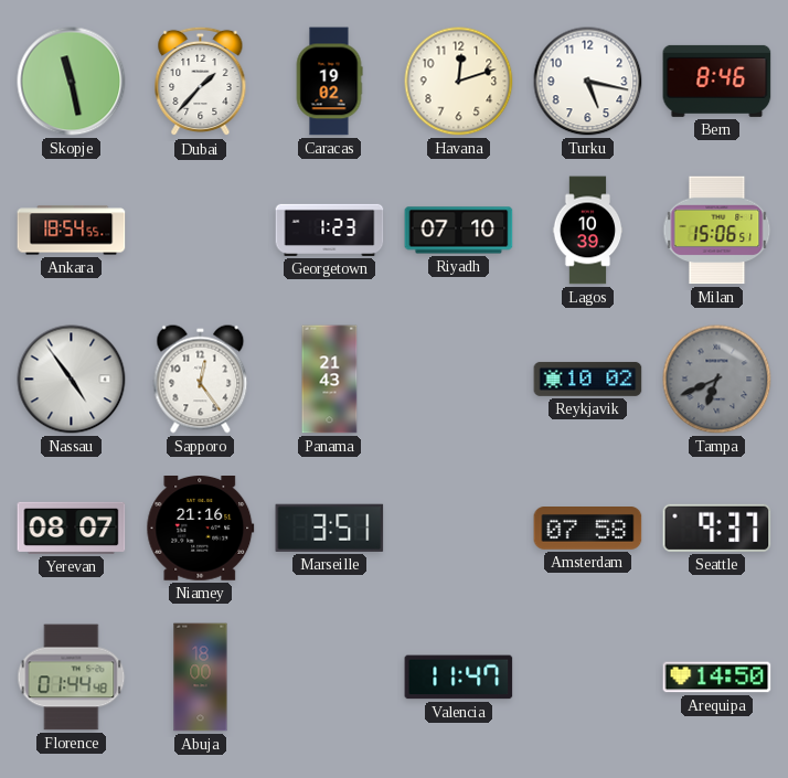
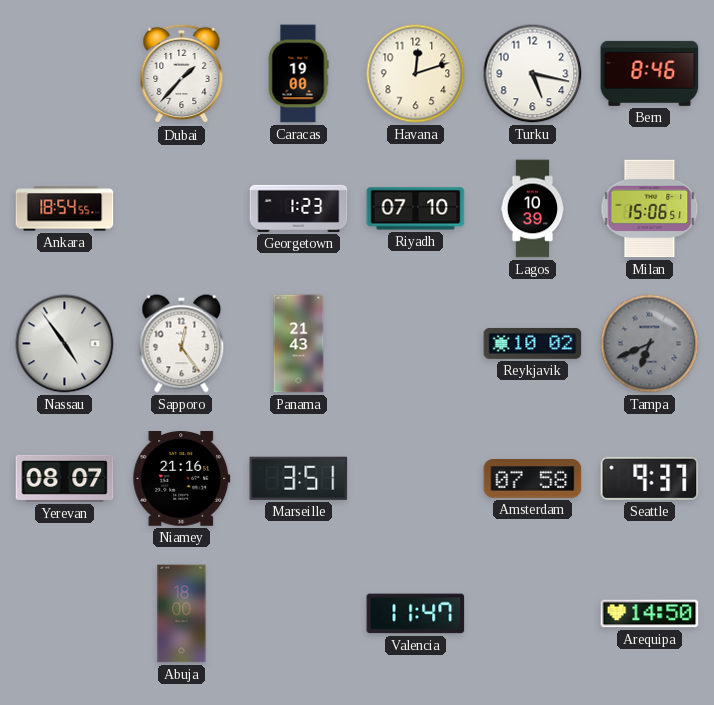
Skopje: 11:28 -> none (72, 82)
Caracas: 19:02 -> 19:00 (298, 74)
Florence: 01:44 -> none (72, 678)
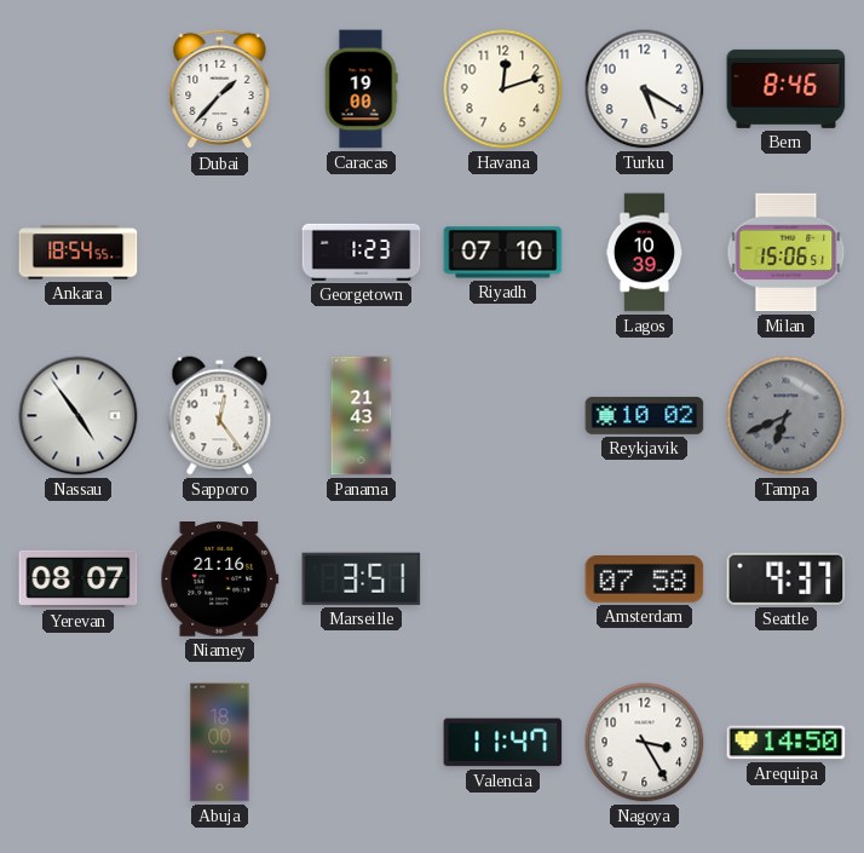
Turku: 5:17 -> 5:20 (645, 90)
Nagoya: none -> 3:25 (645, 743)
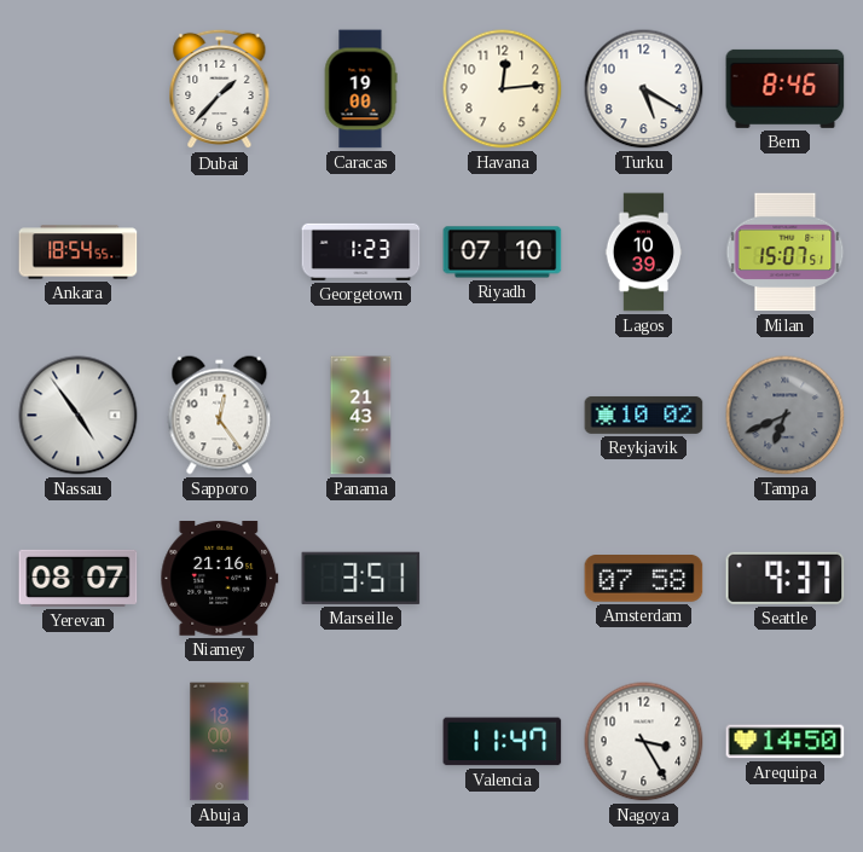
Havana: 12:12 -> 12:14 (503, 89)
Milan: 15:06 -> 15:07 (786, 253)
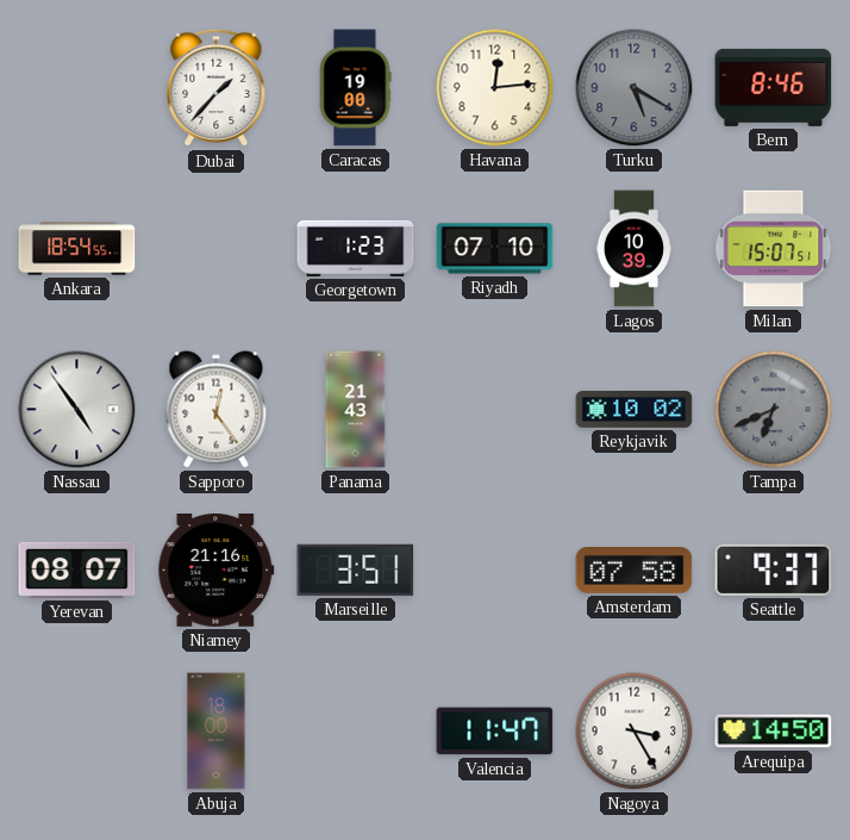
Turku dial: white -> grey (635, 88)
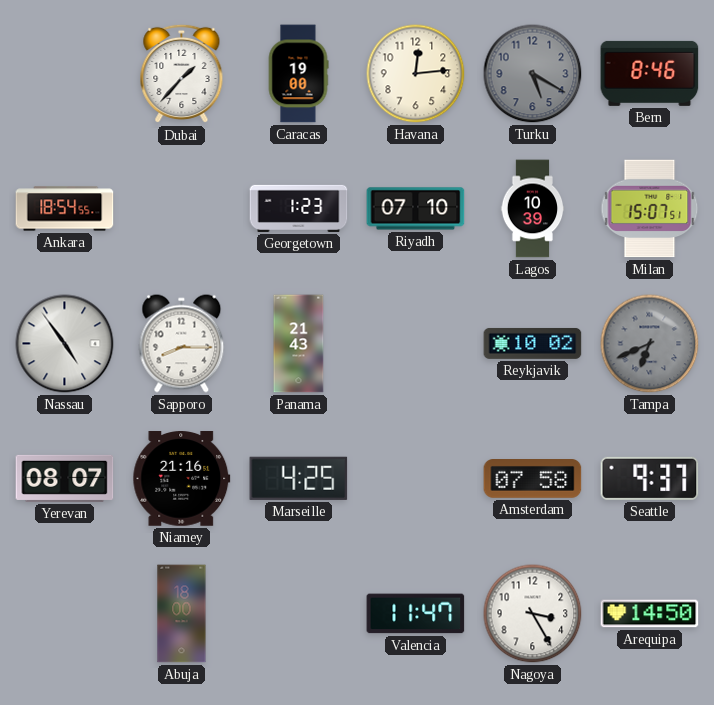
Sapporo: 12:24 -> 8:15 (182, 344)
Marseille: 3:51 -> 4:25 (299, 478)
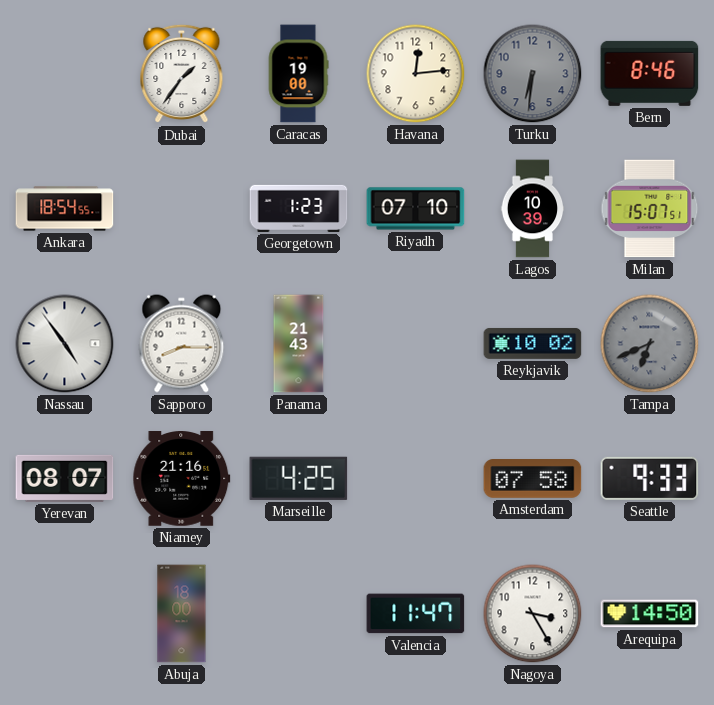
Dubai: 1:37 -> 1:36 (182, 74)
Turku: 5:20 -> 6:31 (533, 74)
Seattle: 9:37 -> 9:33 (650, 478)
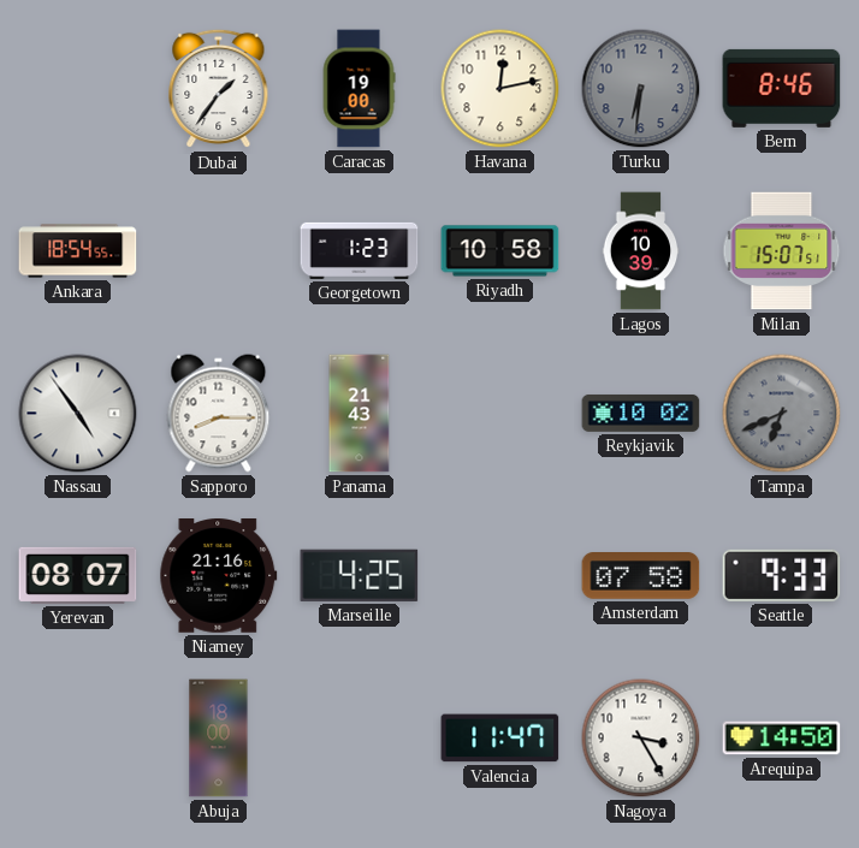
Havana: 12:14 -> 12:13 (500, 89)
Riyadh: 07:10 -> 10:58 (500, 251)
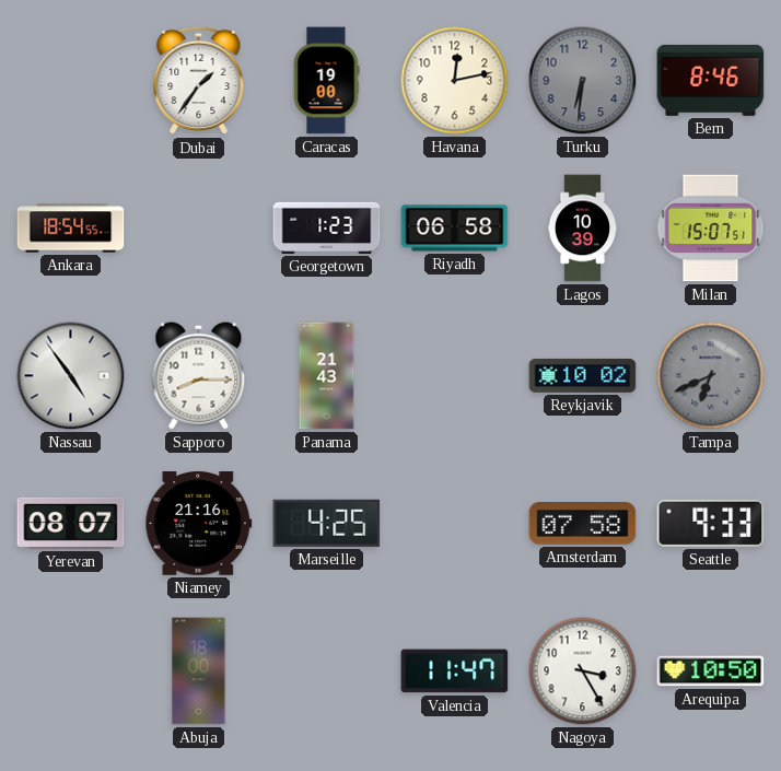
Riyadh: 10:58 -> 06:58 (455, 229)
Arequipa: 14:50 -> 10:50 (711, 671)
